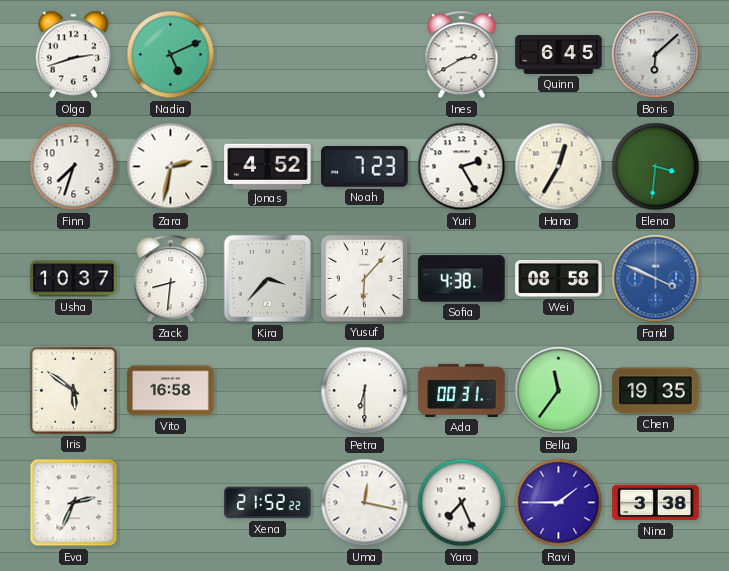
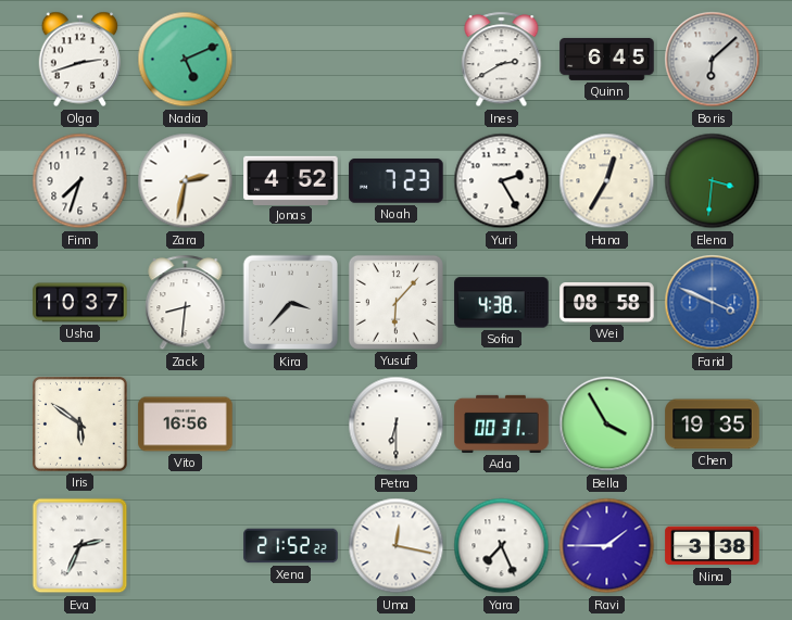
Vito: 16:58 -> 16:56 (186, 425)
Bella: 11:36 -> 3:55 (607, 425)
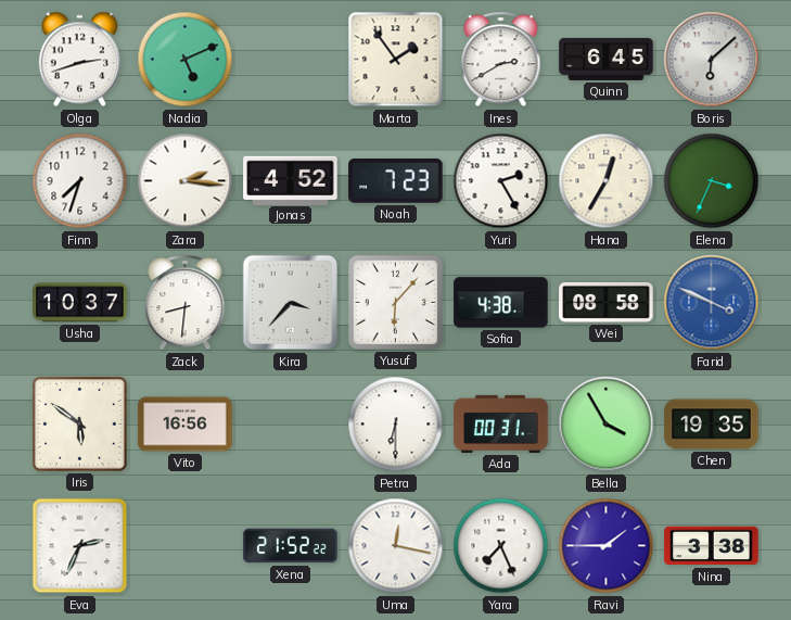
Marta: none -> 1:54 (396, 60)
Zara: 2:32 -> 2:16 (186, 181)
Elena: 3:31 -> 3:34 (712, 181)
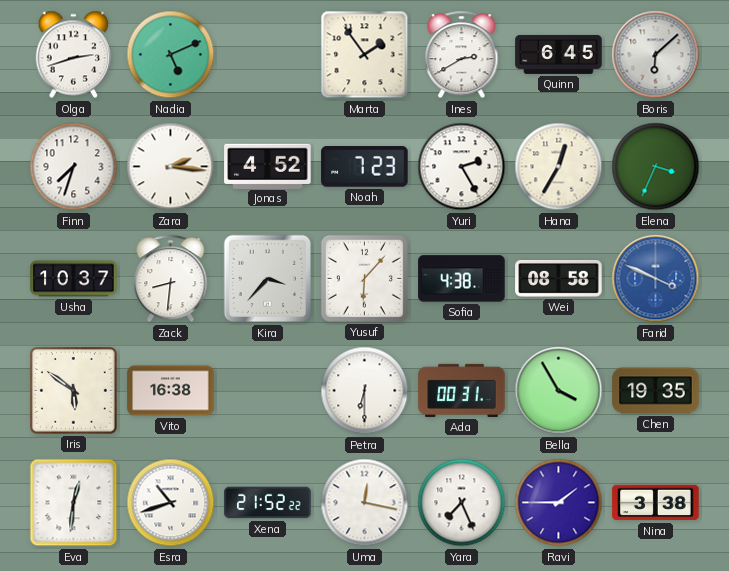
Vito: 16:56 -> 16:38 (171, 391)
Eva: 2:34 -> 12:31 (74, 503)
Esra: none -> 10:42 (171, 503)
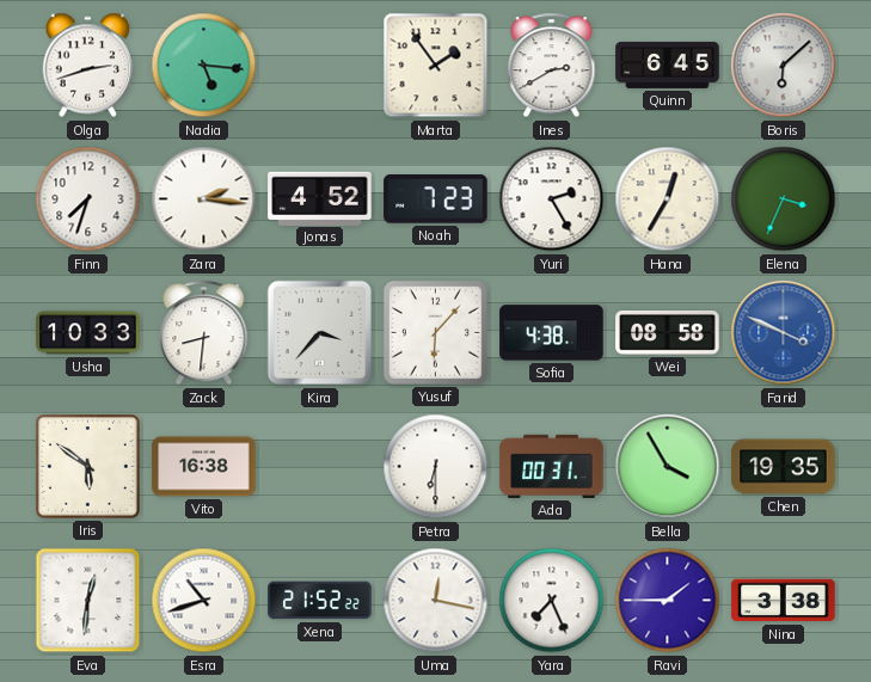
Nadia: 5:11 -> 5:16 (204, 66)
Usha: 10:37 -> 10:33 (88, 333)
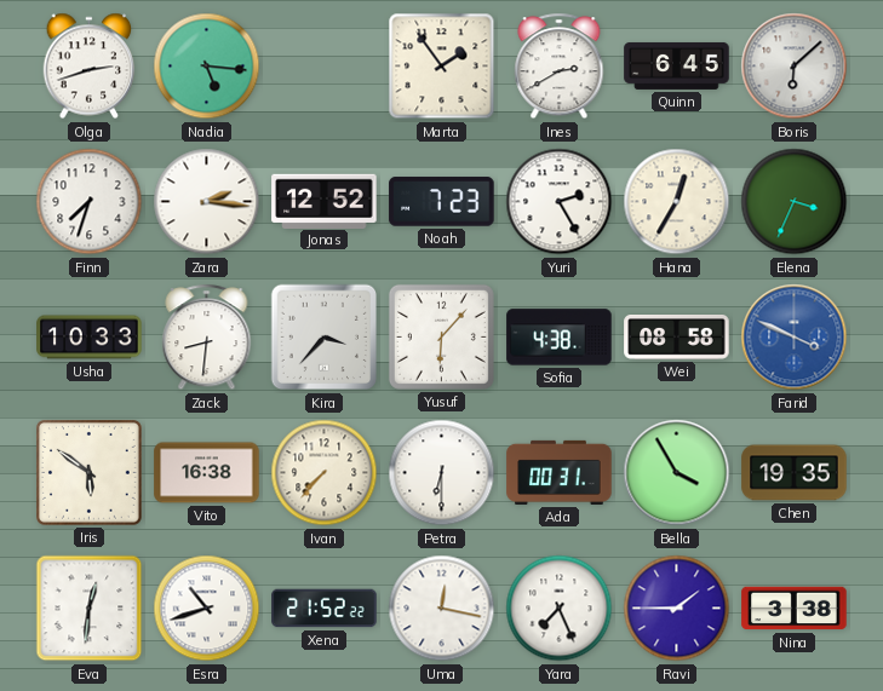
Jonas: 4:52 -> 12:52 (325, 201)
Ivan: none -> 7:37 (325, 473)
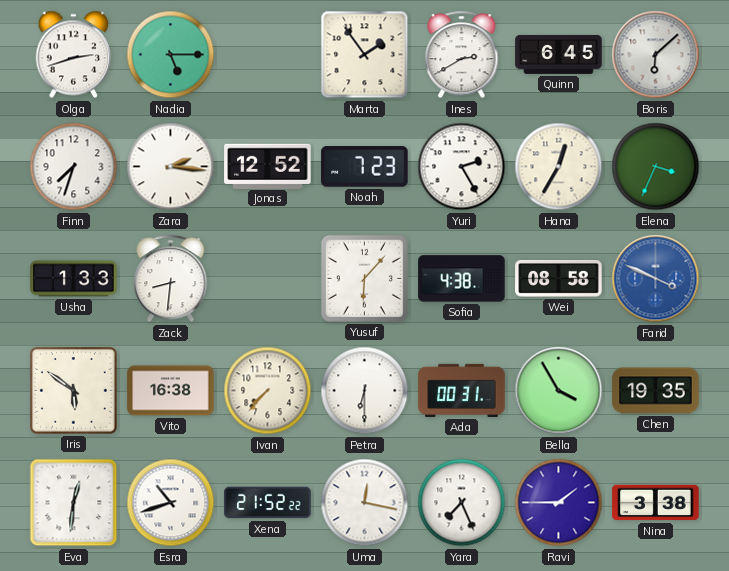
Nadia: 5:16 -> 5:15 (171, 55)
Usha: 10:33 -> 1:33 (74, 279)
Kira: 3:37 -> none (325, 338)
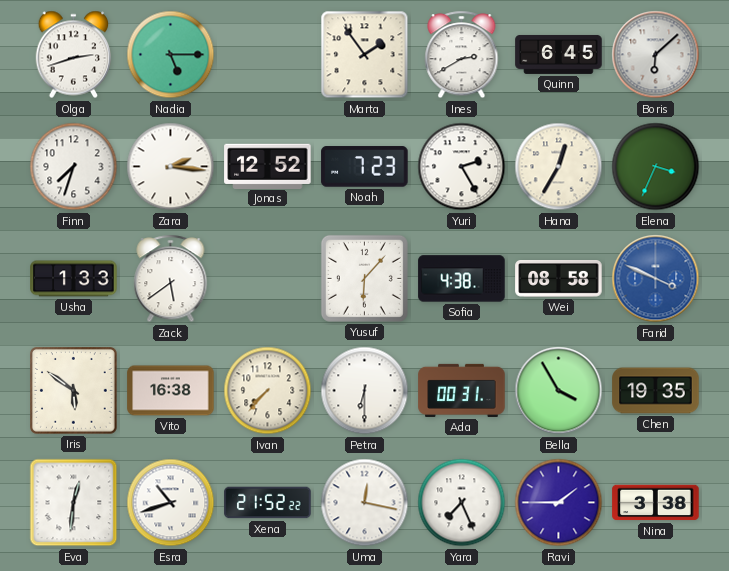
Zack: 8:31 -> 5:39 (171, 279)
